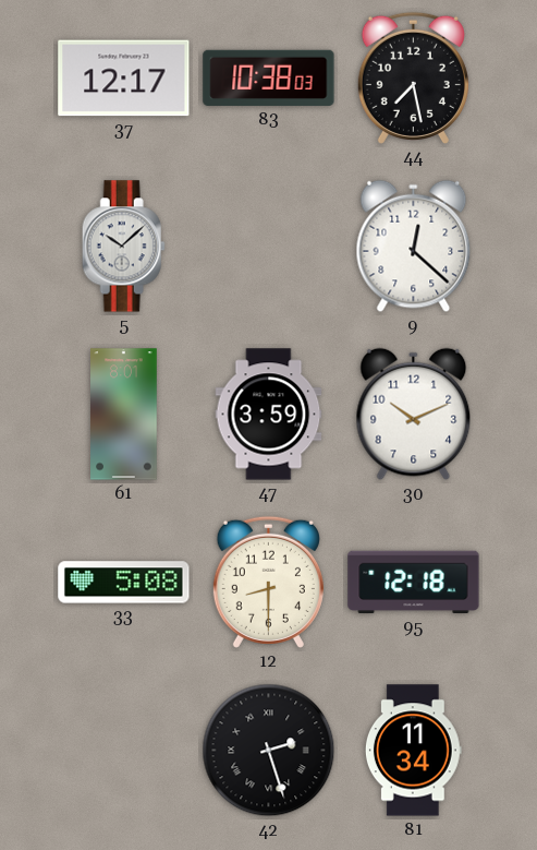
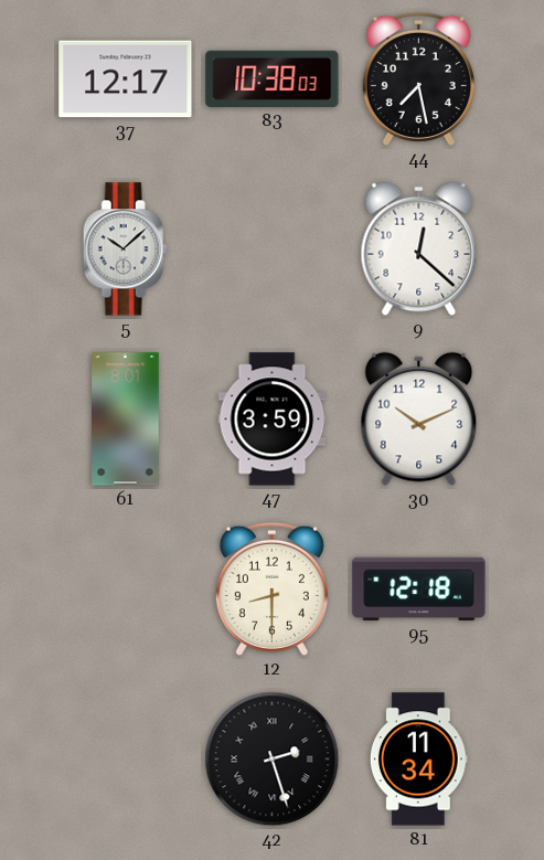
33: 5:08 -> none (124, 583)
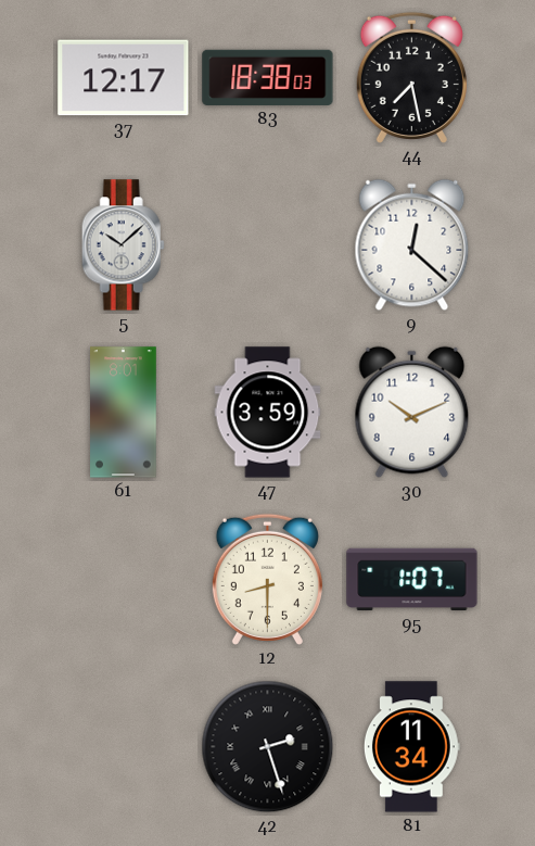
83: 10:38 -> 18:38 (268, 77)
95: 12:18 -> 1:07 (412, 580)
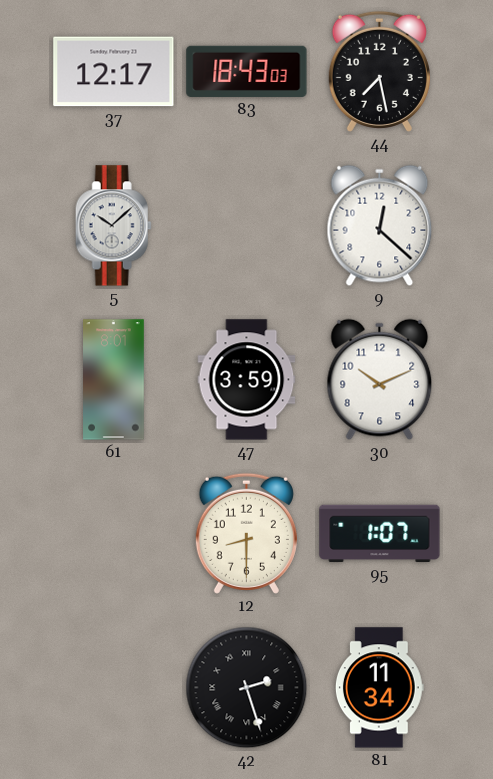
83: 18:38 -> 18:43 (247, 71)
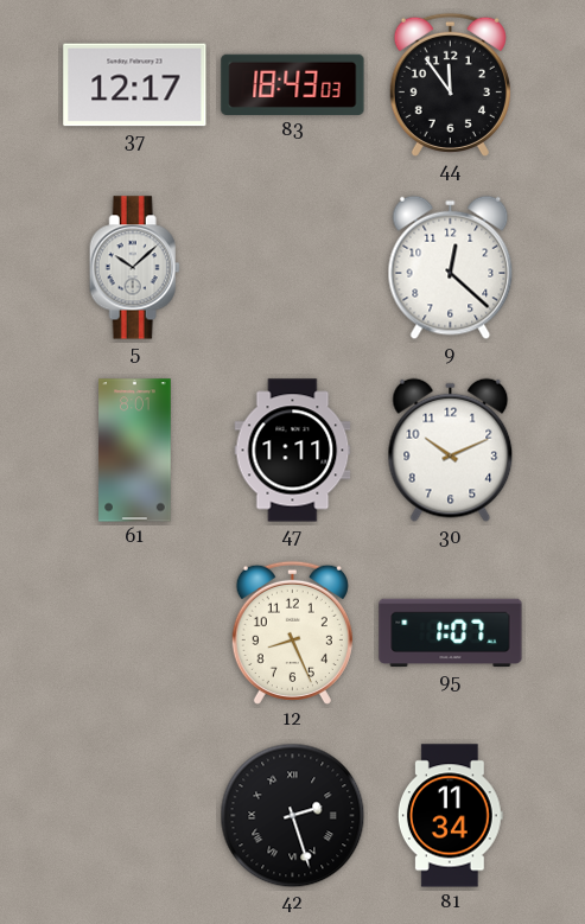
44: 7:28 -> 11:54 (450, 84)
47: 3:59 -> 1:11 (293, 451)
12: 8:30 -> 8:26 (292, 632)
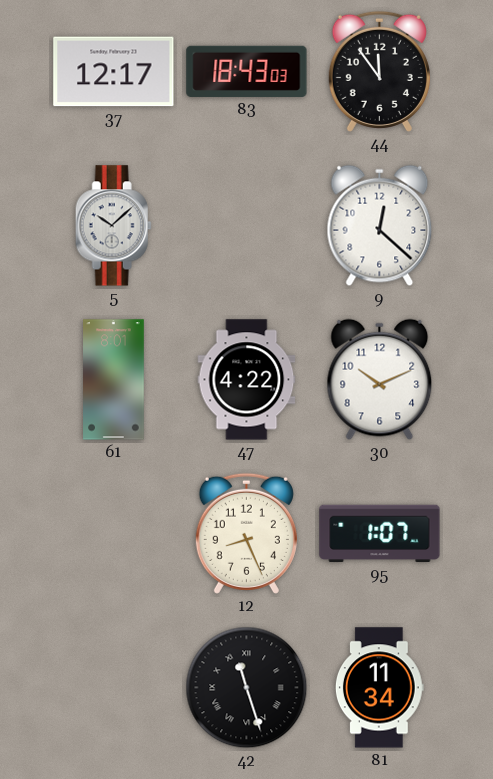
47: 1:11 -> 4:22 (247, 380)
42: 2:27 -> 11:27 (247, 688)
